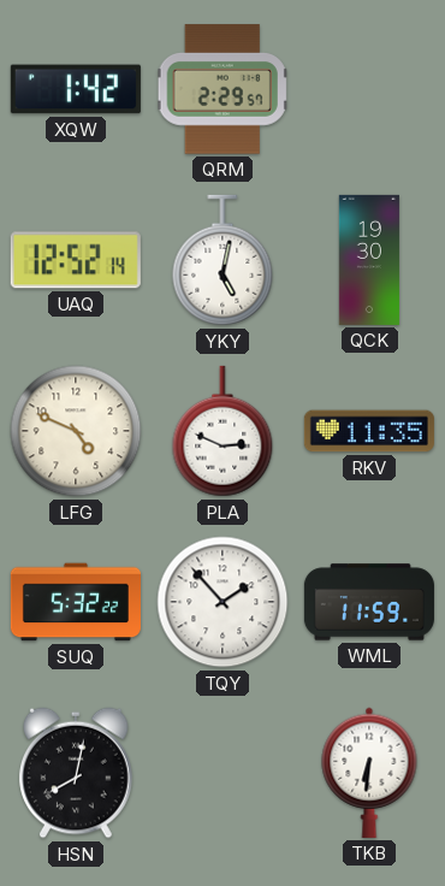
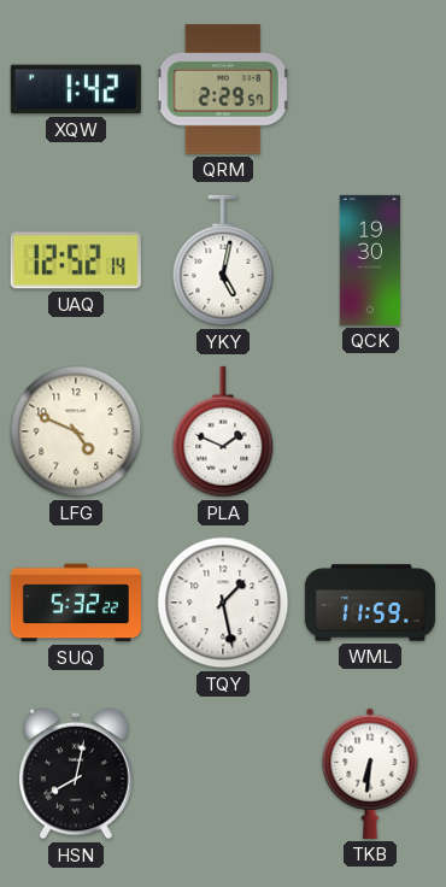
PLA: 2:49 -> 1:49 (223, 431)
RKV: 11:35 -> none (369, 431)
TQY: 1:53 -> 1:28 (223, 603)
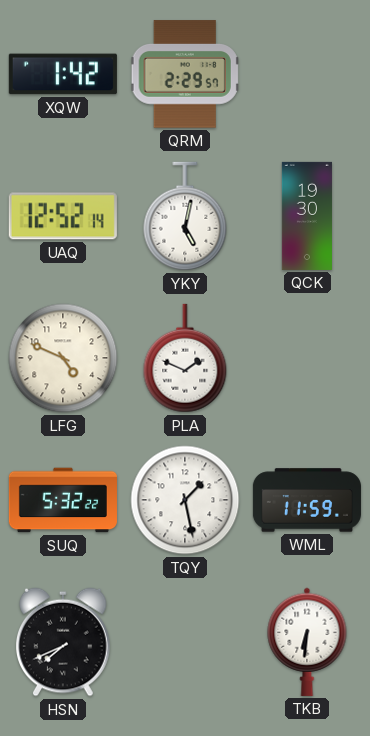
HSN: 8:02 -> 7:41 (64, 642)
